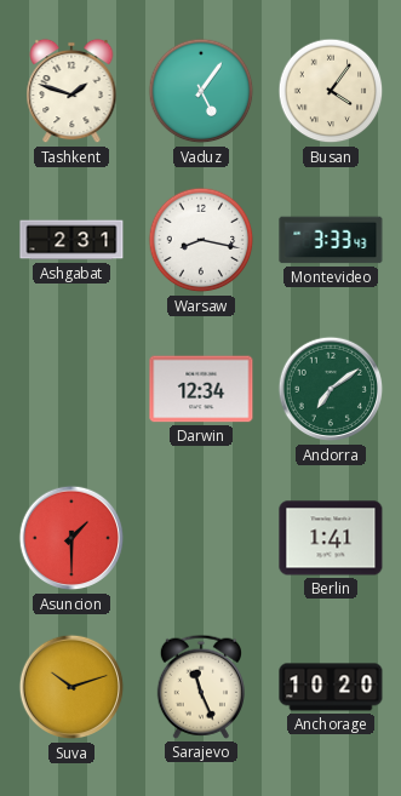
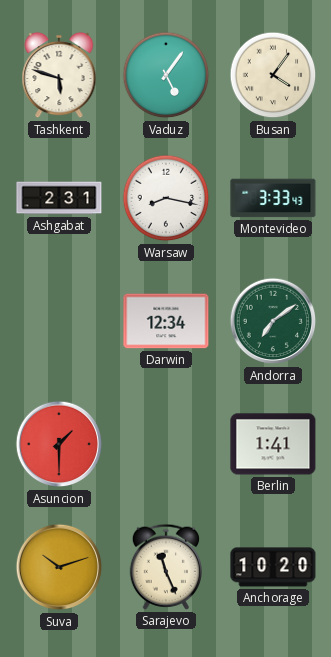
Tashkent: 1:48 -> 5:48 (59, 75)
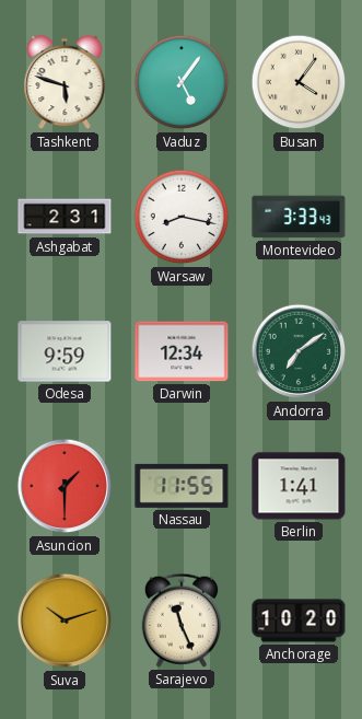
Odesa: none -> 9:59 (65, 351)
Nassau: none -> 11:55 (182, 486)
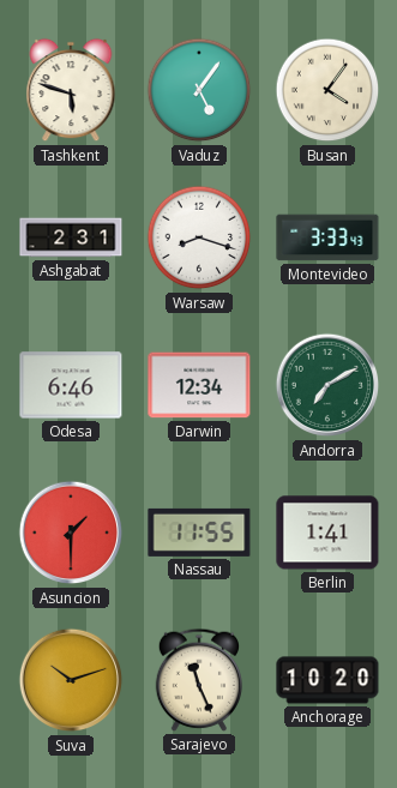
Warsaw: 8:17 -> 8:18 (199, 237)
Odesa: 9:59 -> 6:46 (71, 385)
Andorra: 7:09 -> 7:10 (327, 385)
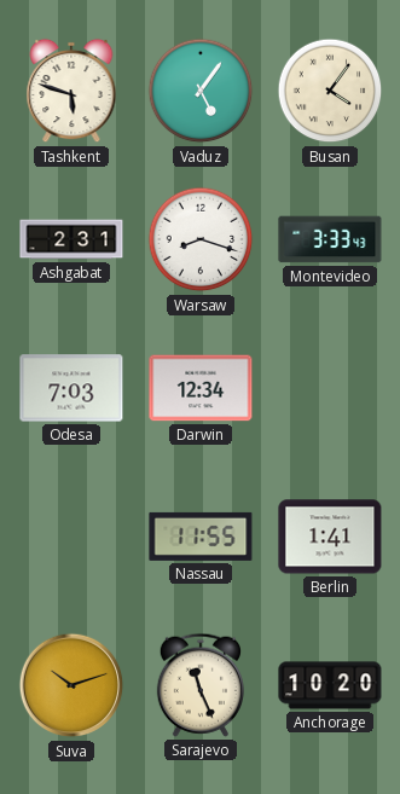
Odesa: 6:46 -> 7:03 (71, 388)
Andorra: 7:10 -> none (327, 385)
Asuncion: 1:30 -> none (71, 533)
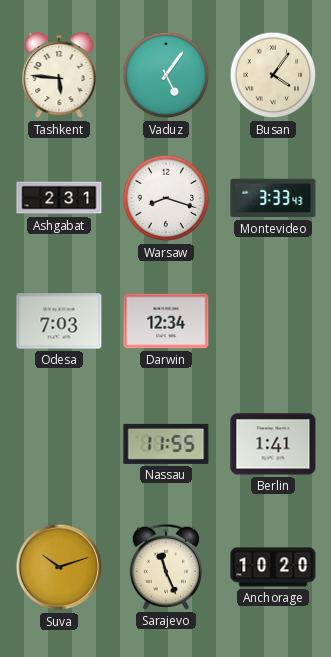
Tashkent: 5:48 -> 5:46 (59, 75)
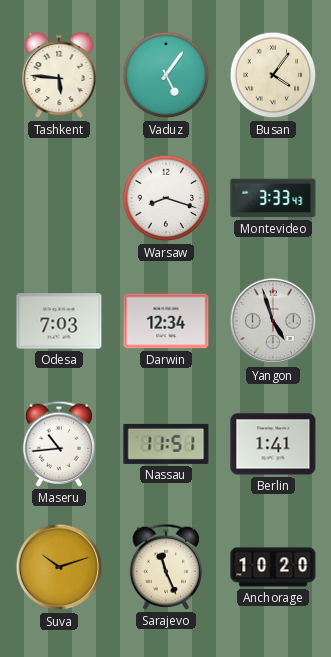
Ashgabat: 2:31 -> none (59, 198)
Yangon: none -> 4:57 (273, 321)
Maseru: none -> 10:44 (58, 444)
Nassau: 11:55 -> 11:51 (166, 444)
